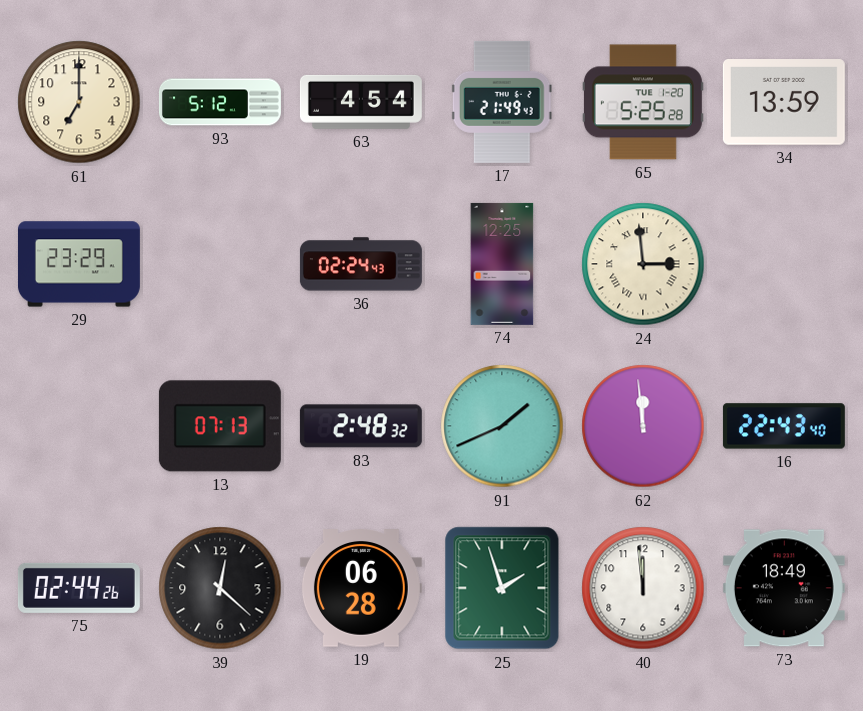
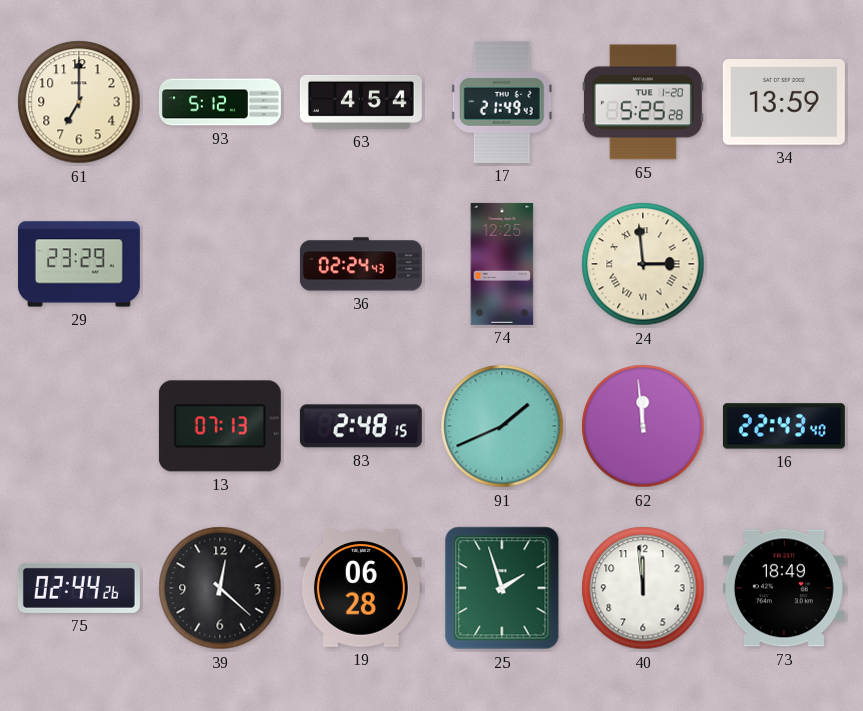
83: 2:48:32 -> 2:48:15 (361, 426)
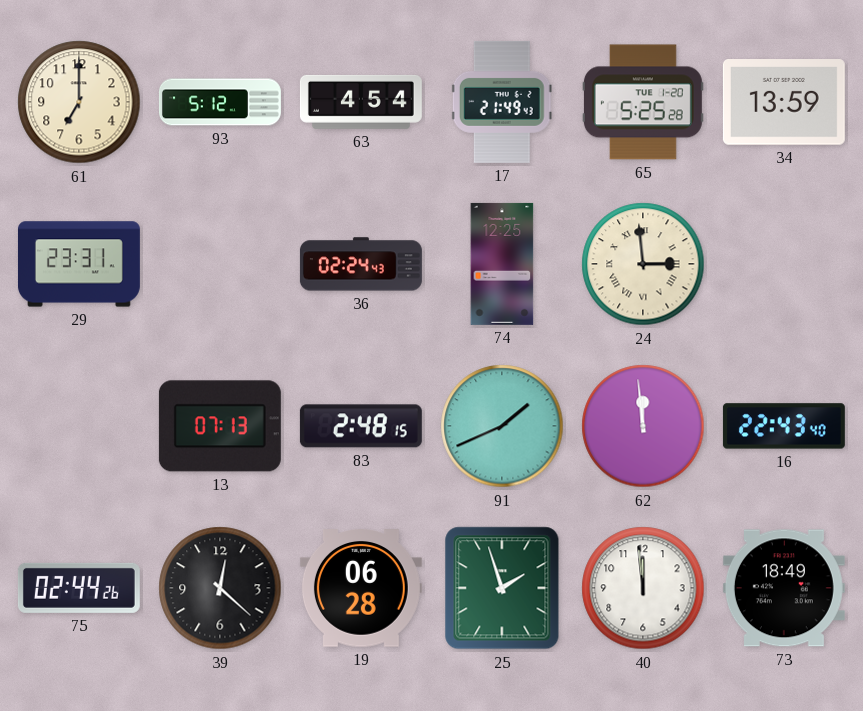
29: 23:29 -> 23:31 (79, 264)
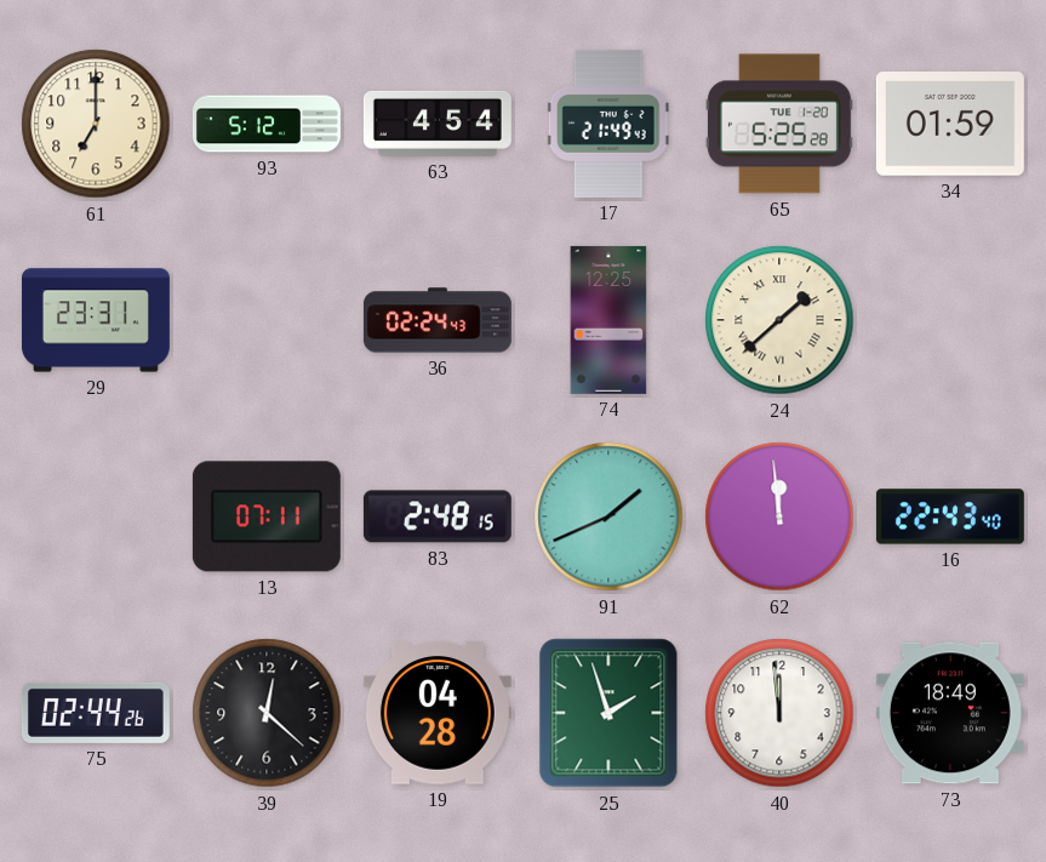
34: 13:59 -> 01:59 (950, 125)
24: 2:59 -> 1:38 (779, 320)
13: 07:13 -> 07:11 (267, 516)
19: 06:28 -> 04:28 (438, 713)
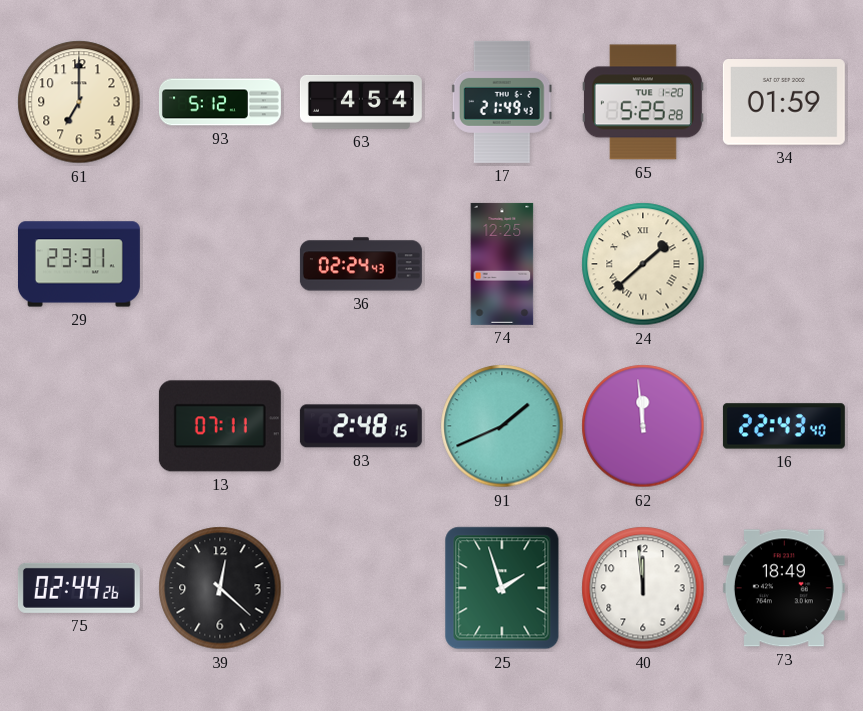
19: 04:28 -> none (438, 713)
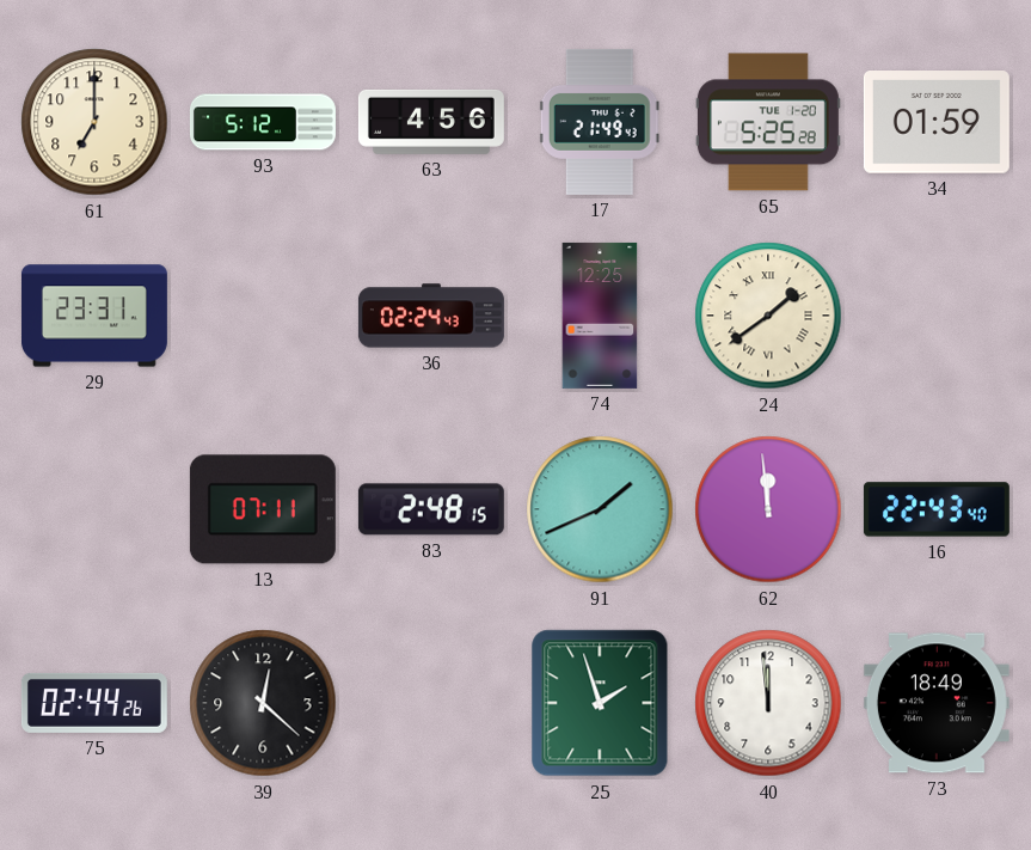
63: 4:54 -> 4:56 (431, 122)
24: 1:38 -> 1:39 (768, 316)
